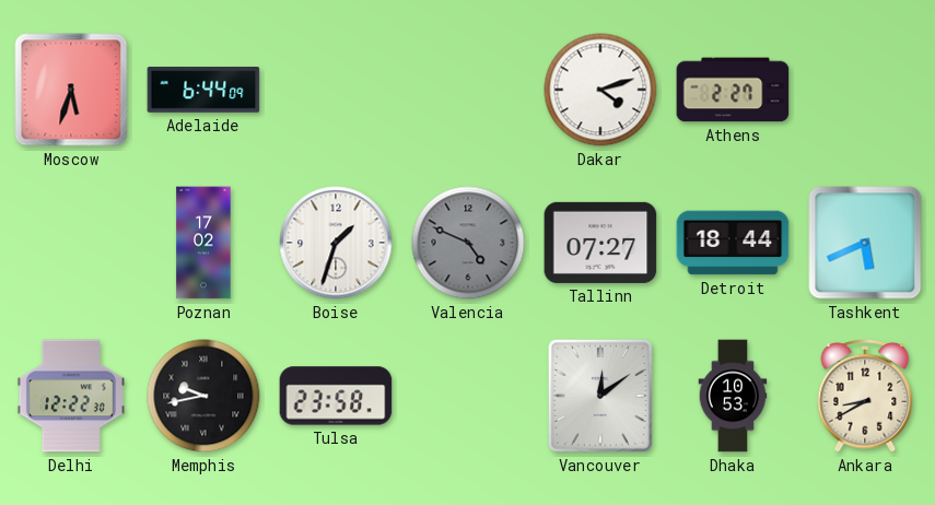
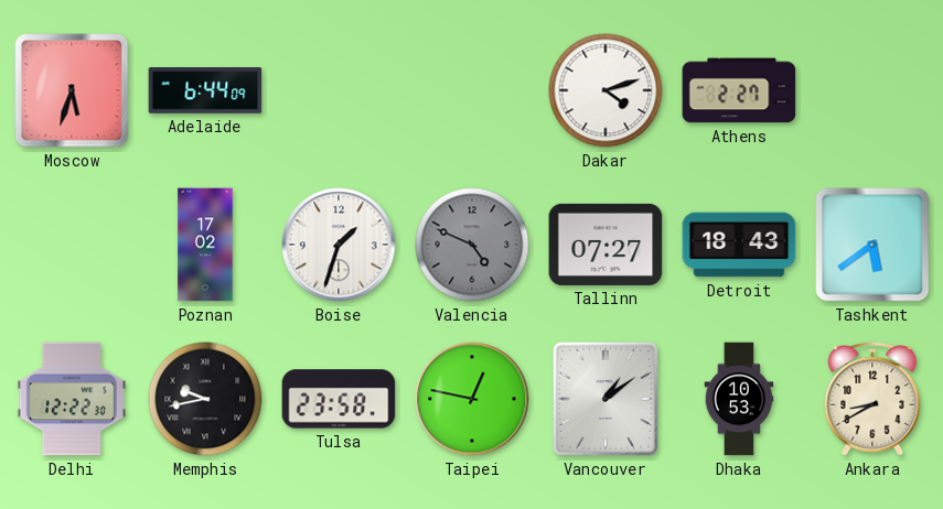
Detroit: 18:44 -> 18:43 (739, 245)
Tashkent: 5:41 -> 5:39 (872, 245)
Taipei: none -> 12:47 (472, 399)
Vancouver: 12:09 -> 1:09 (606, 399)
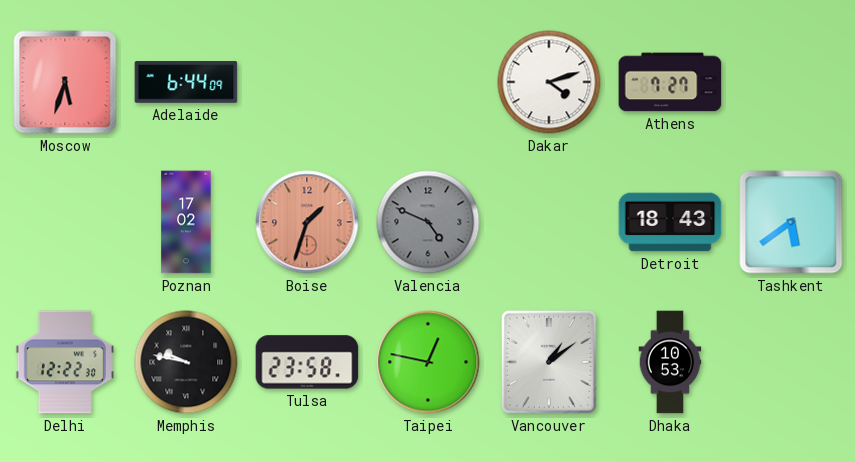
Athens: 2:27 -> 7:27 (670, 82)
Boise dial: white -> salmon (307, 222)
Tallinn: 07:27 -> none (606, 245)
Memphis: 9:43 -> 9:47 (186, 362)
Ankara: 8:40 -> none (872, 400)
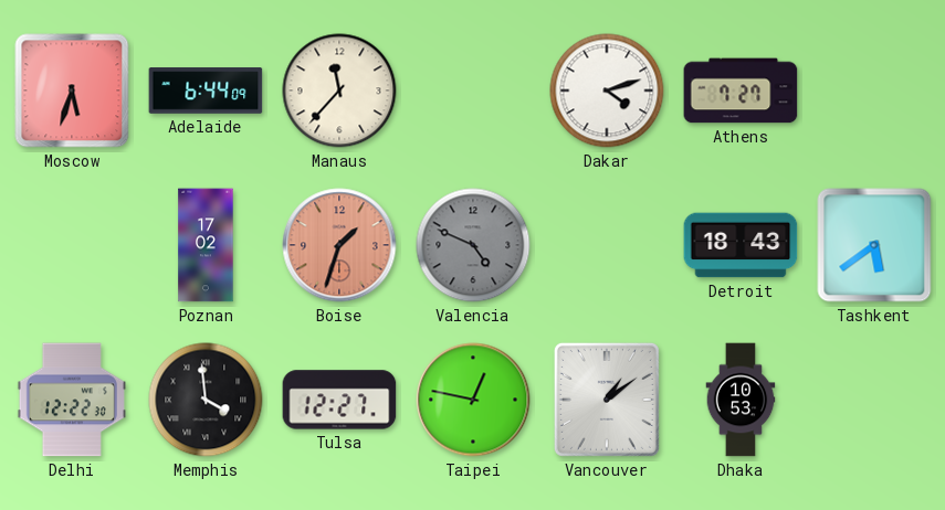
Manaus: none -> 11:37 (339, 91)
Memphis: 9:47 -> 3:59 (206, 400)
Tulsa: 23:58 -> 12:27 (339, 400)
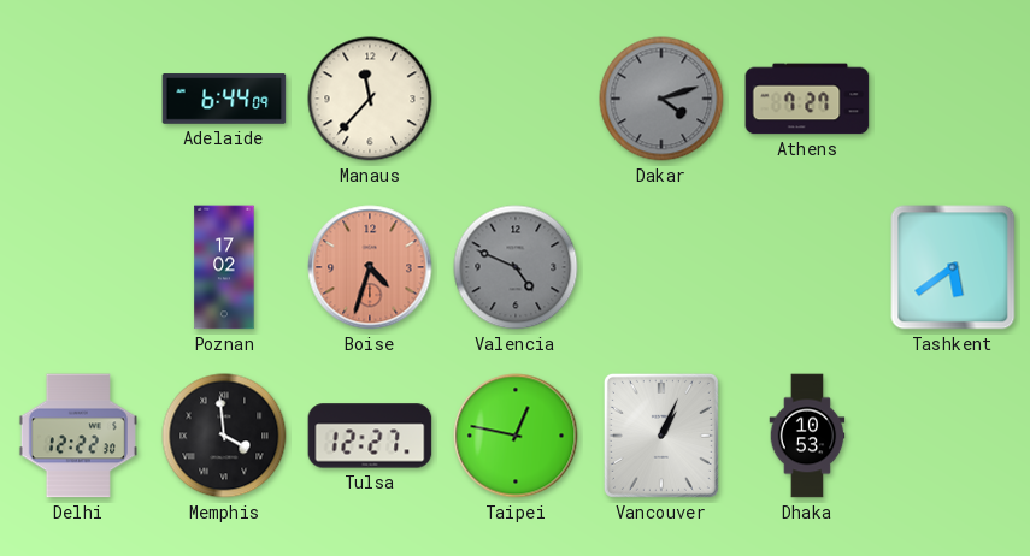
Moscow: 5:33 -> none (72, 91)
Dakar dial: white -> grey (661, 99)
Boise: 1:33 -> 4:33 (370, 267)
Detroit: 18:43 -> none (741, 245)
Vancouver: 1:09 -> 1:04 (661, 436)
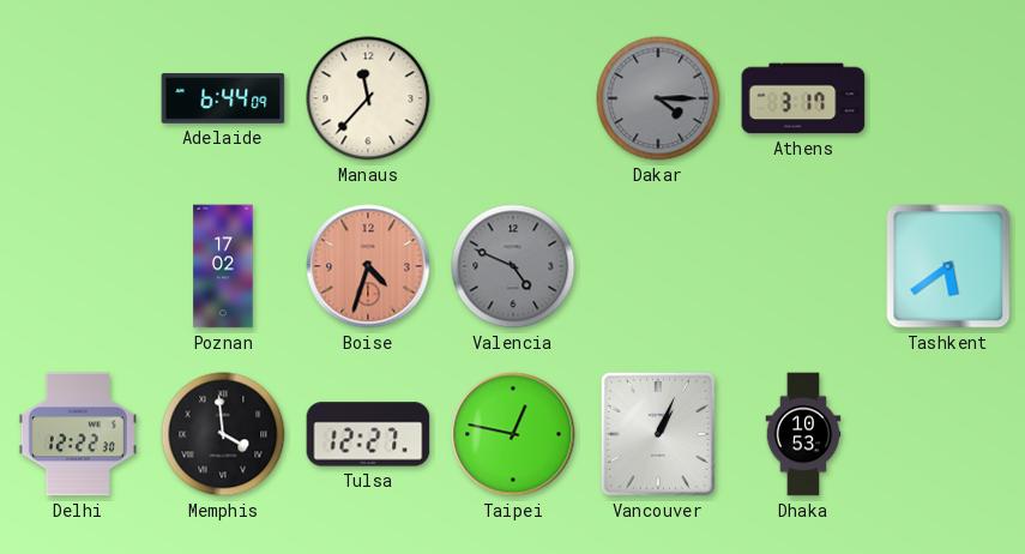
Dakar: 4:12 -> 4:15 (658, 98)
Athens: 7:27 -> 3:17 (803, 98)
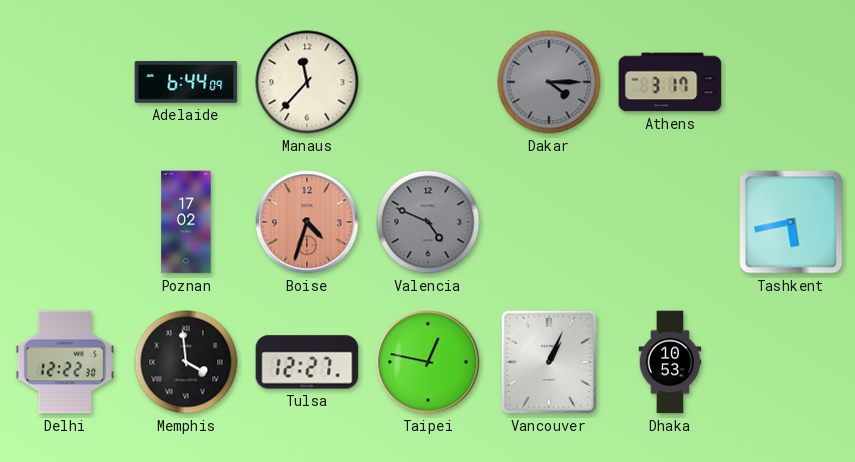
Tashkent: 5:39 -> 5:43 (791, 222)
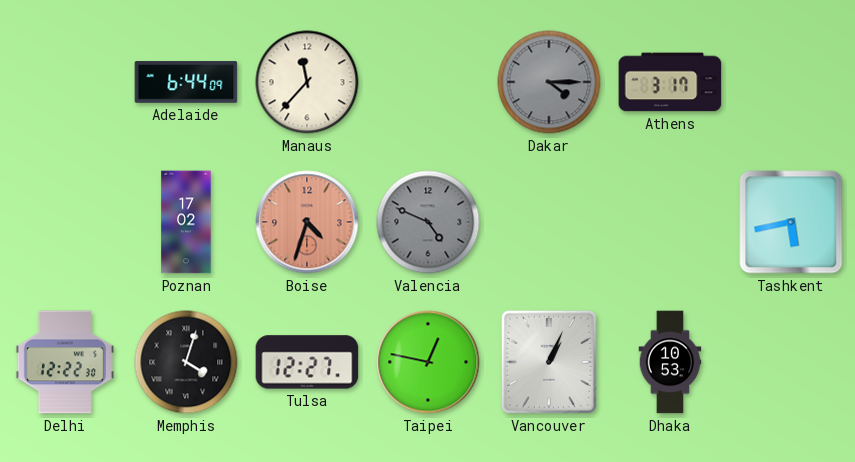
Memphis: 3:59 -> 4:03 (186, 362)
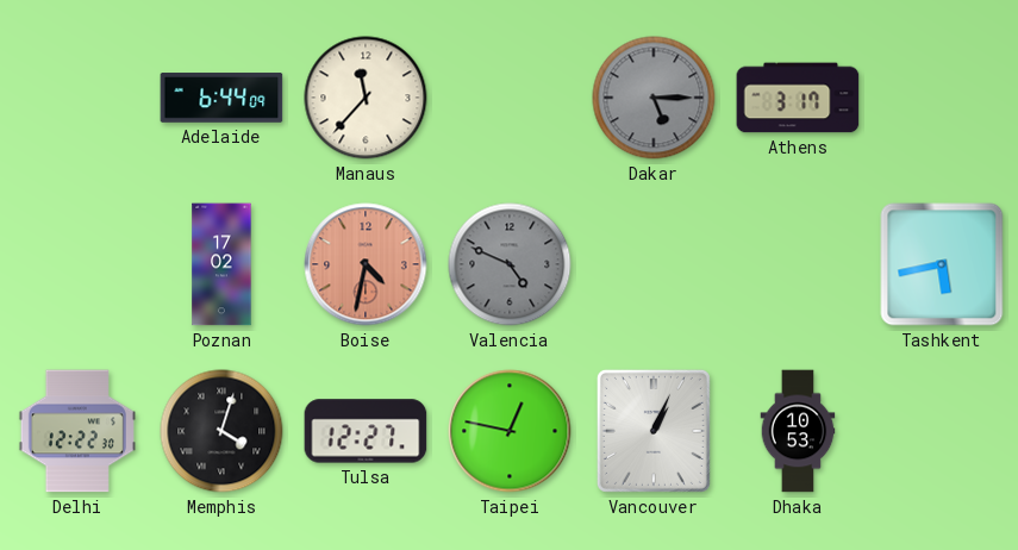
Dakar: 4:15 -> 5:15 (654, 98)
Boise: 4:33 -> 4:32 (366, 264)
